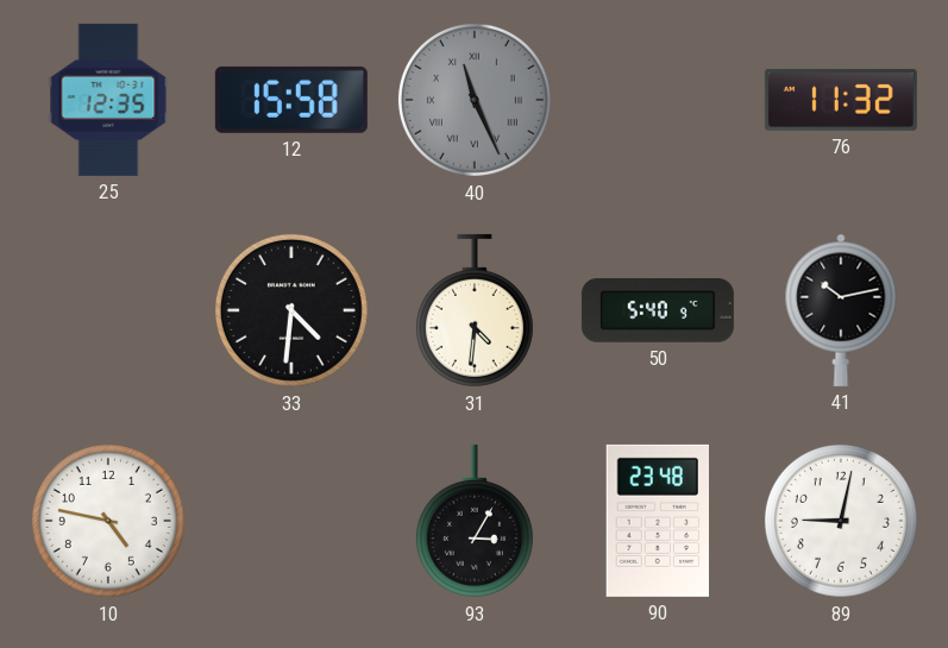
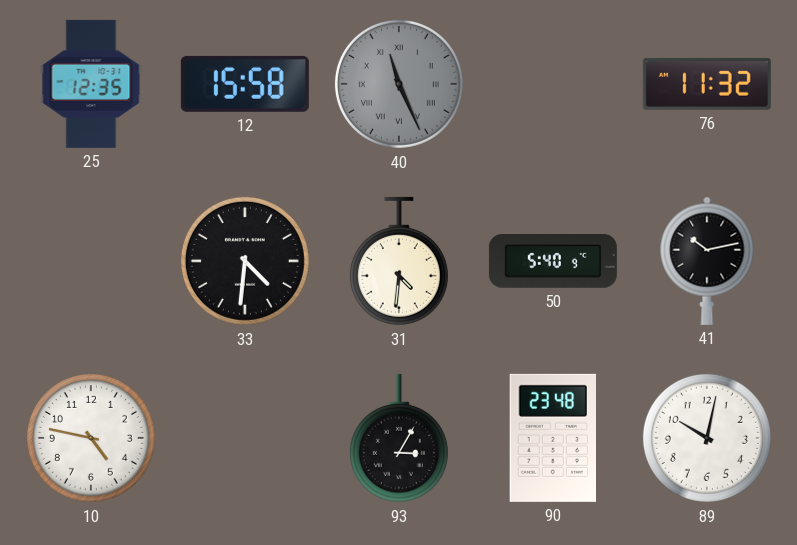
89: 9:02 -> 10:02 (707, 438)
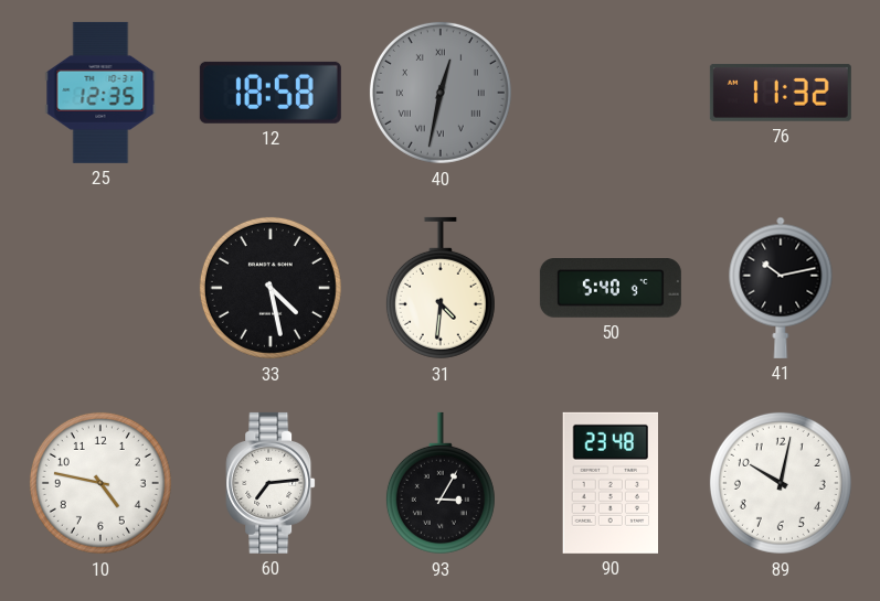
12: 15:58 -> 18:58 (271, 93)
40: 11:26 -> 12:32 (441, 93)
33: 4:31 -> 4:28 (271, 288)
60: none -> 7:14 (271, 483)
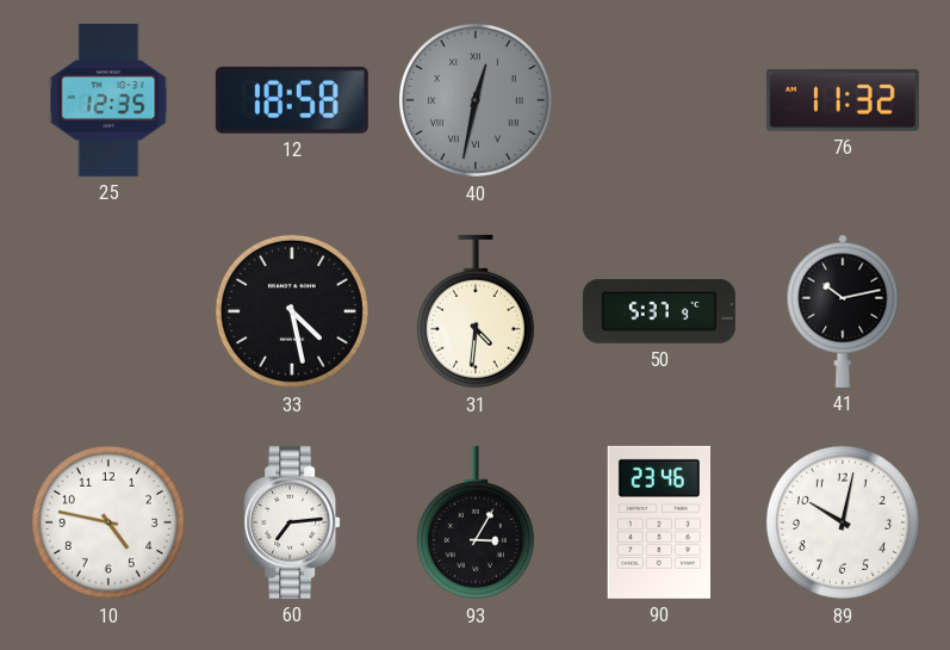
50: 5:40 -> 5:37 (659, 312)
90: 23:48 -> 23:46 (658, 522)
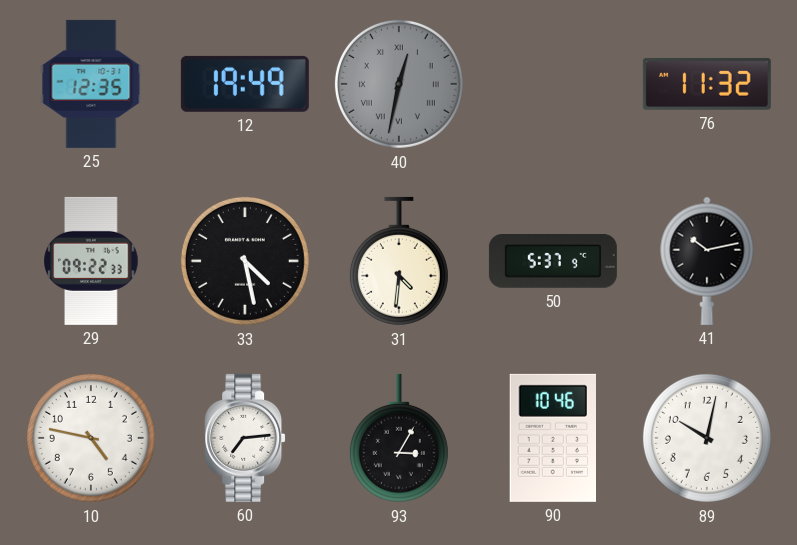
12: 18:58 -> 19:49 (245, 84)
29: none -> 09:22 (91, 261)
90: 23:46 -> 10:46 (552, 438)
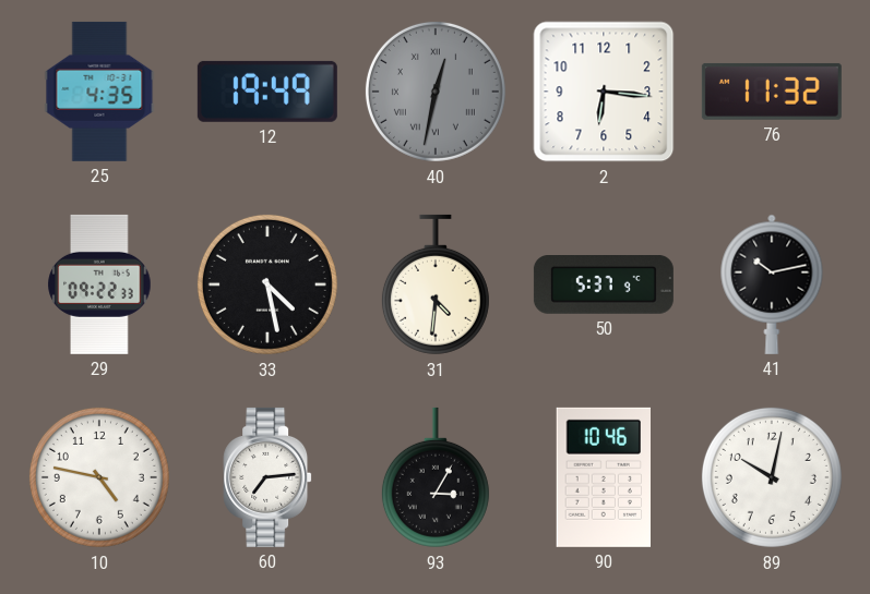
25: 12:35 -> 4:35 (99, 92)
2: none -> 6:16 (604, 92)
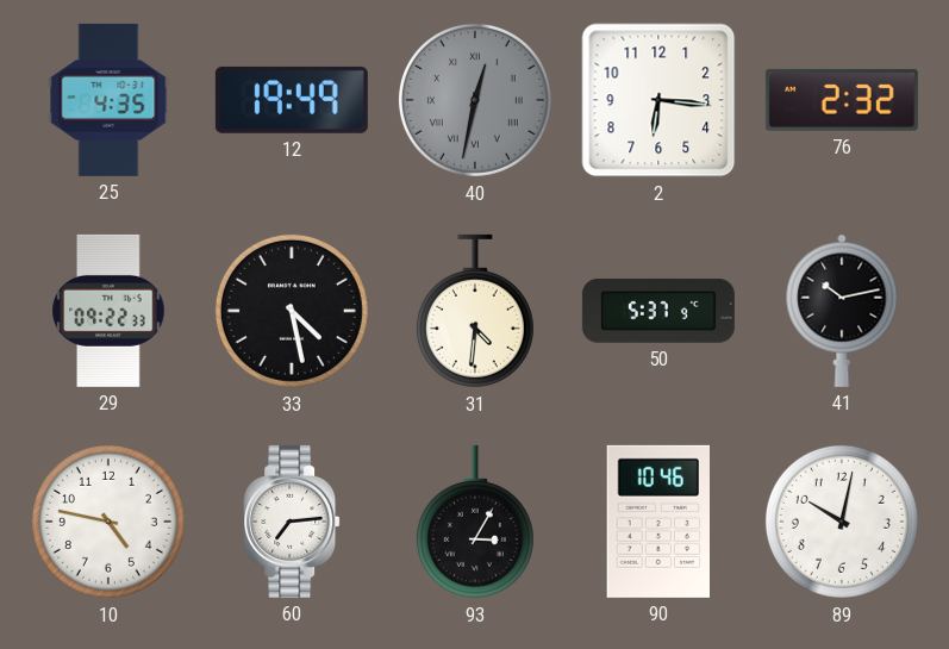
76: 11:32 -> 2:32 (842, 100)
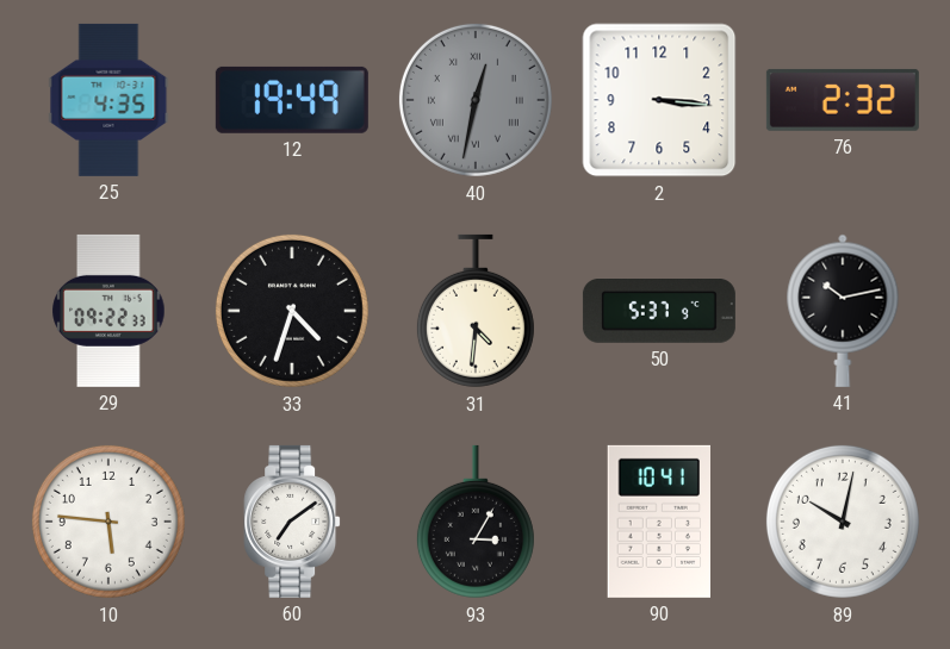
2: 6:16 -> 3:16 (659, 100)
33: 4:28 -> 4:33 (292, 311)
10: 4:47 -> 5:46 (108, 522)
60: 7:14 -> 7:09 (292, 522)
90: 10:46 -> 10:41 (658, 522)
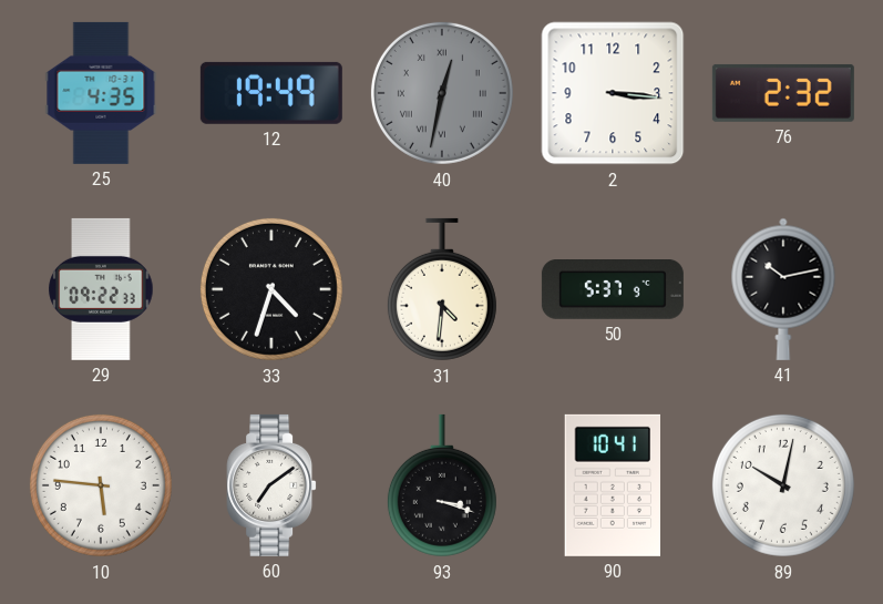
93: 3:05 -> 3:18 (442, 485)
